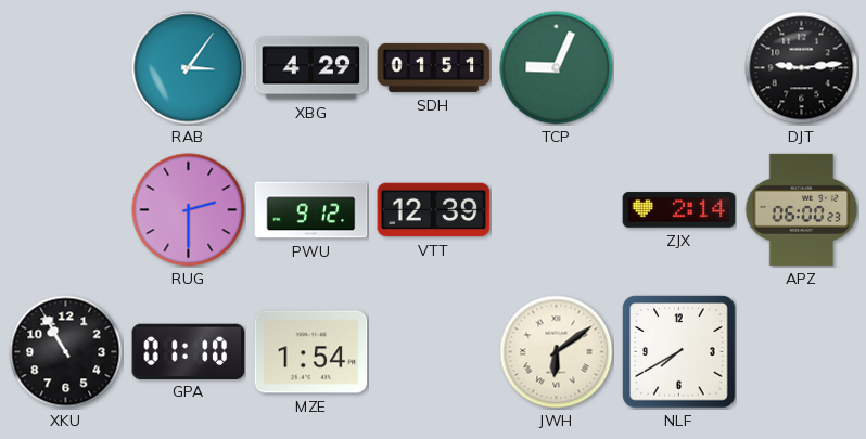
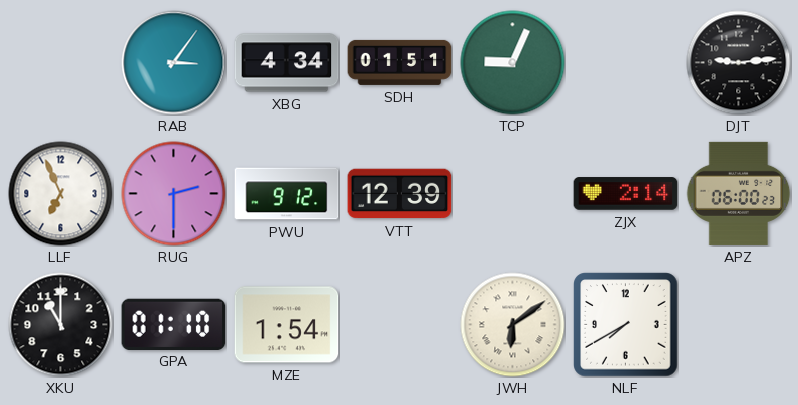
XBG: 4:29 -> 4:34 (287, 63)
LLF: none -> 6:56 (61, 194)
XKU: 10:55 -> 11:00 (61, 325)
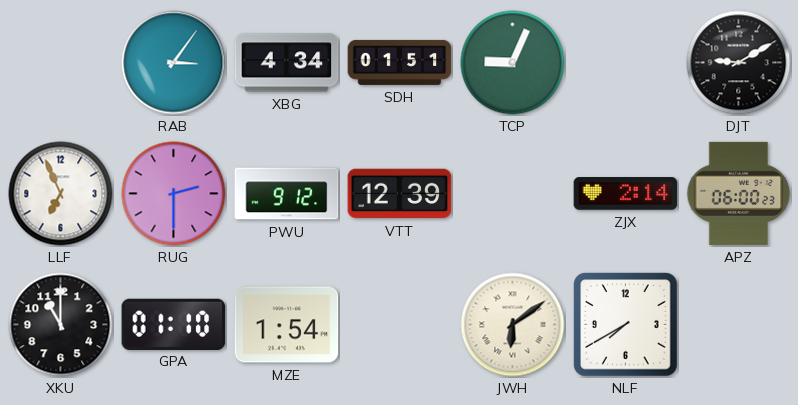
DJT: 9:14 -> 9:10 (739, 63)
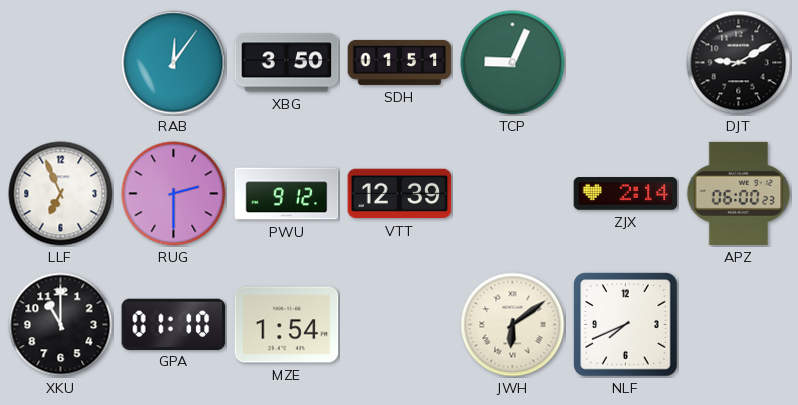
RAB: 3:06 -> 12:06 (174, 63)
XBG: 4:34 -> 3:50 (287, 63)
NLF: 7:40 -> 7:41 (626, 325)
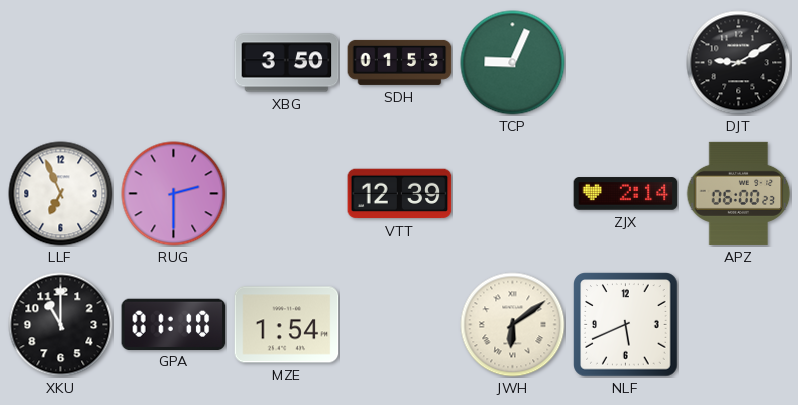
RAB: 12:06 -> none (174, 63)
SDH: 01:51 -> 01:53 (400, 62)
PWU: 9:12 -> none (287, 194)
NLF: 7:41 -> 5:41 (626, 325)
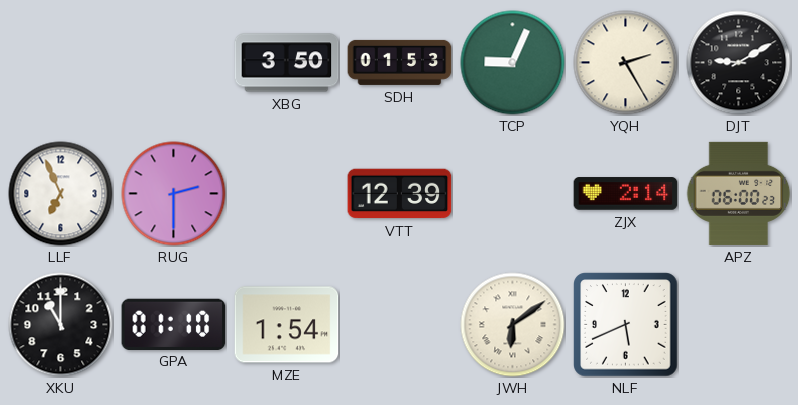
YQH: none -> 2:25 (626, 63)
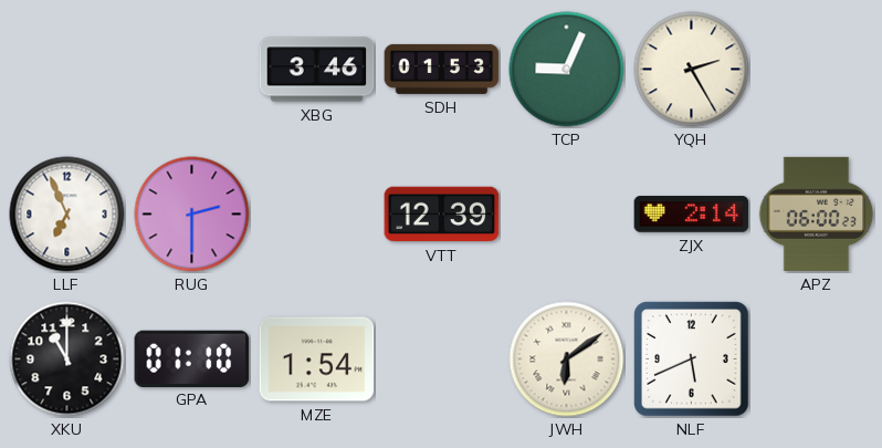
XBG: 3:50 -> 3:46 (317, 70)
DJT: 9:10 -> none (739, 63)
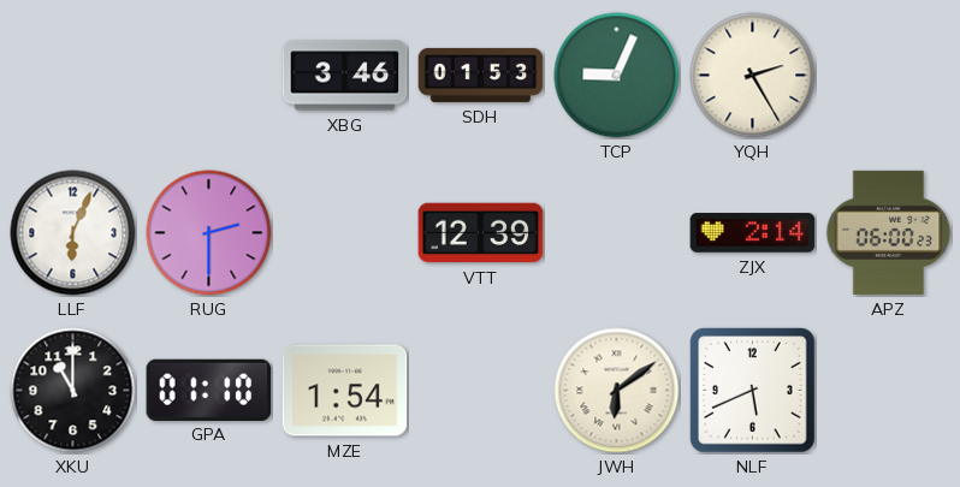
LLF: 6:56 -> 6:04 (73, 233)
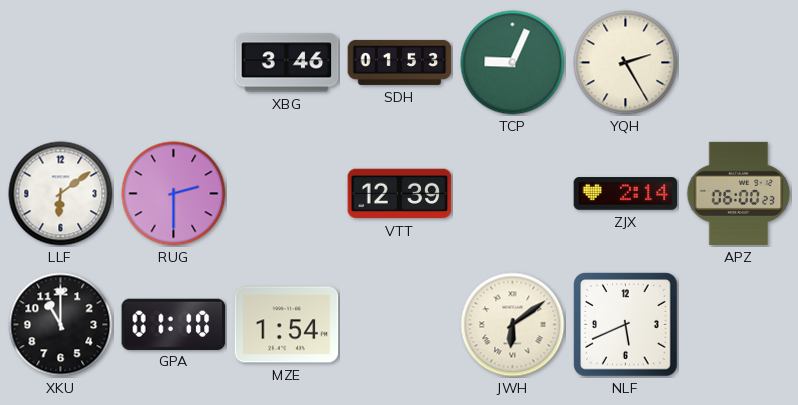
LLF: 6:04 -> 6:09 (61, 194)
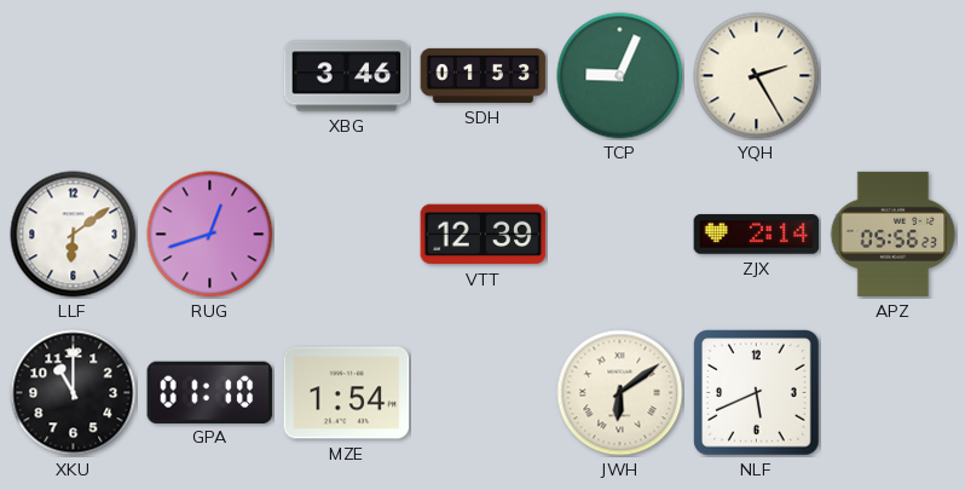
RUG: 2:30 -> 12:42 (210, 235)
APZ: 06:00 -> 05:56 (892, 234)
